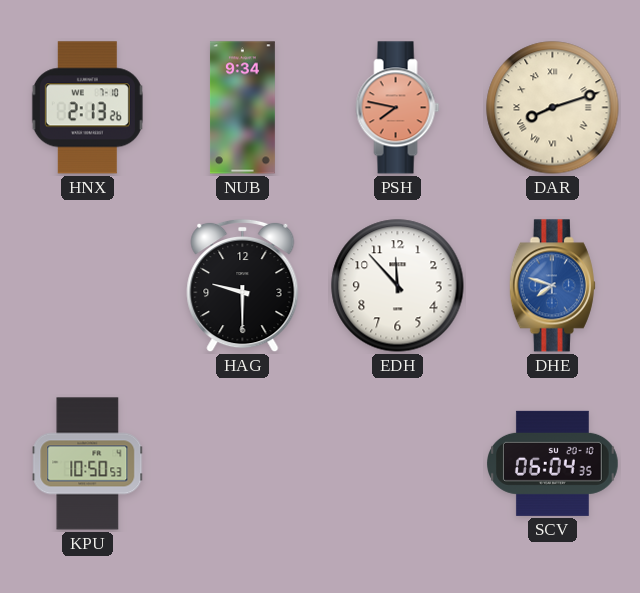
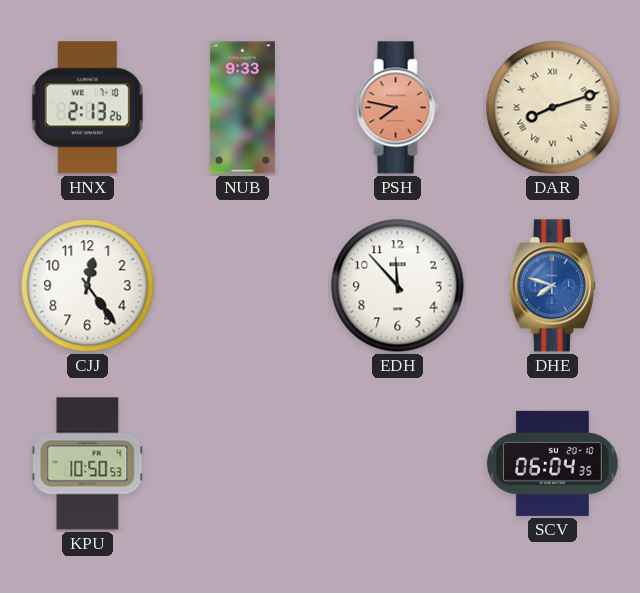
NUB: 9:34 -> 9:33 (242, 108)
CJJ: none -> 12:24 (88, 286)
HAG: 9:30 -> none (243, 286)
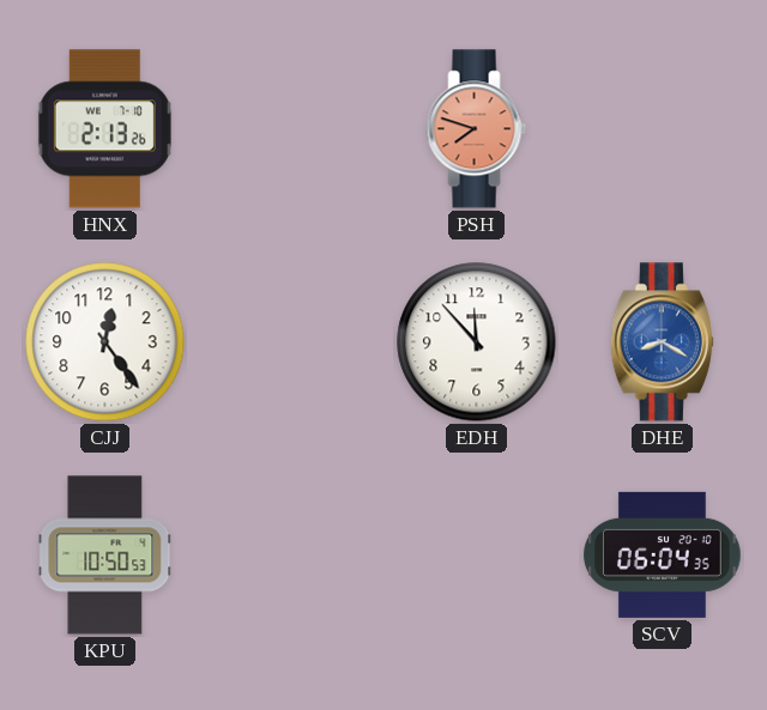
NUB: 9:33 -> none (242, 108)
PSH: 7:47 -> 7:48 (477, 129)
DAR: 8:12 -> none (553, 108)
DHE: 7:48 -> 8:20 (662, 342)
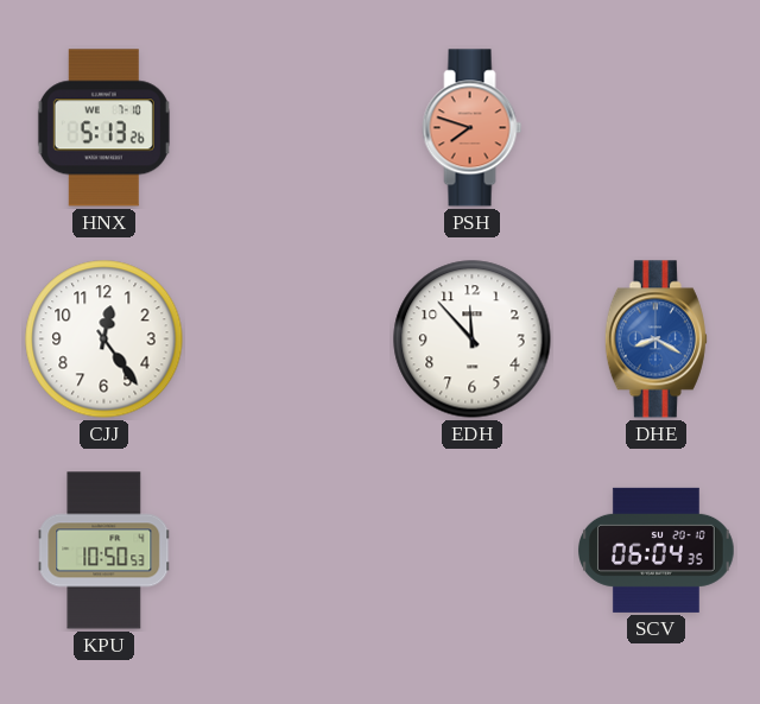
HNX: 2:13 -> 5:13 (103, 128)
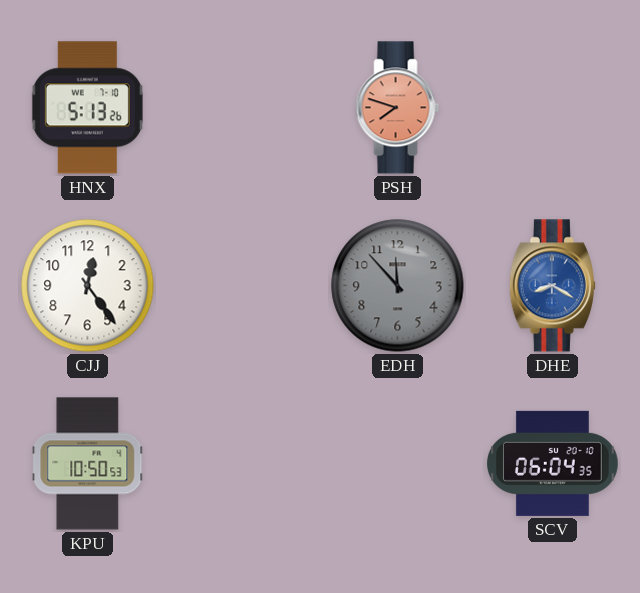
EDH dial: white -> grey (398, 286)
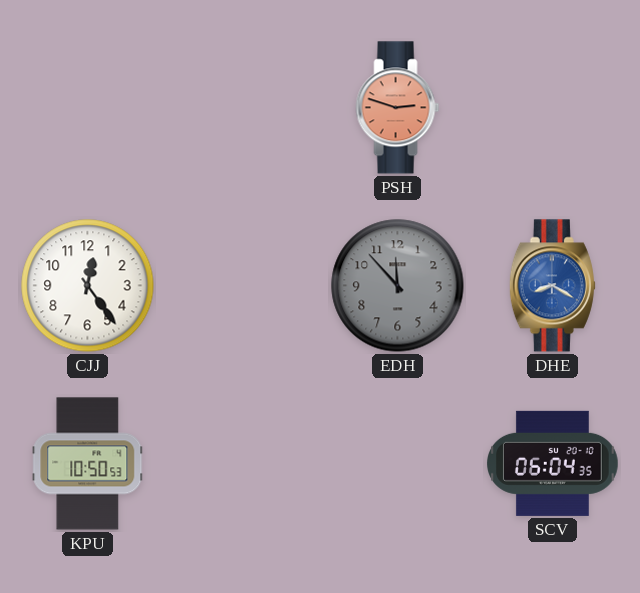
HNX: 5:13 -> none (87, 108)
PSH: 7:48 -> 2:48 (398, 108)
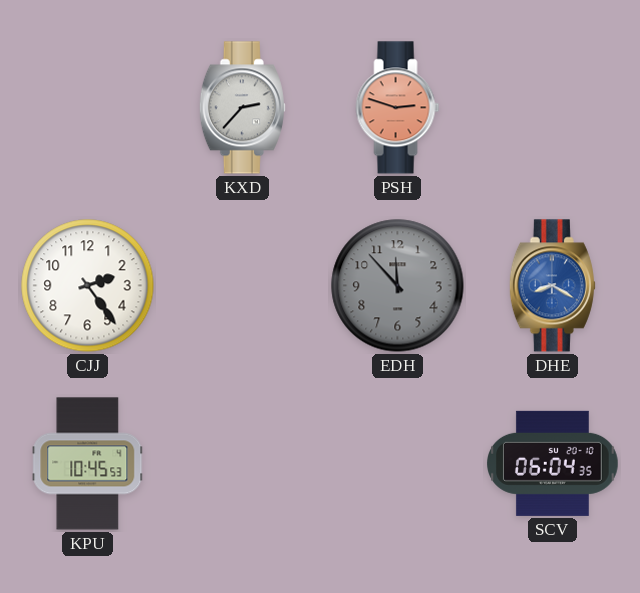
KXD: none -> 2:37 (242, 108)
CJJ: 12:24 -> 2:24 (88, 286)
KPU: 10:50 -> 10:45 (88, 464)
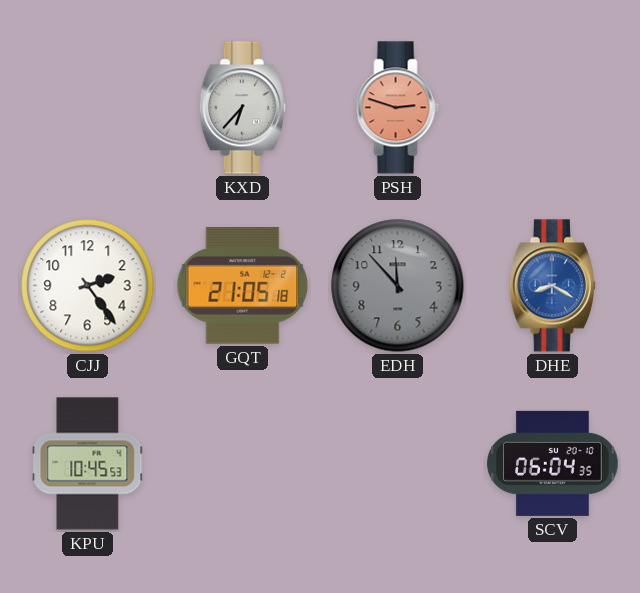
KXD: 2:37 -> 6:37 (242, 108)
GQT: none -> 21:05 (243, 286)
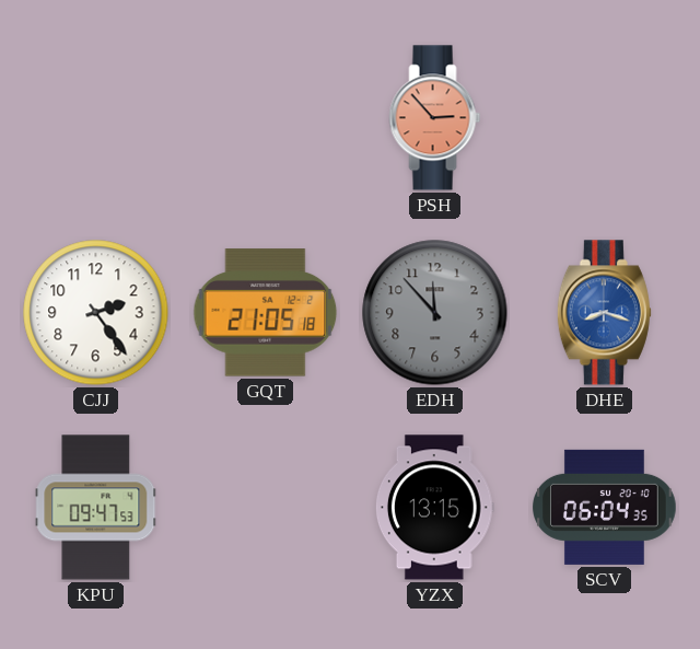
KXD: 6:37 -> none (242, 108)
PSH: 2:48 -> 2:53 (435, 118)
DHE: 8:20 -> 8:18 (604, 313)
KPU: 10:45 -> 09:47 (96, 508)
YZX: none -> 13:15 (434, 508)
